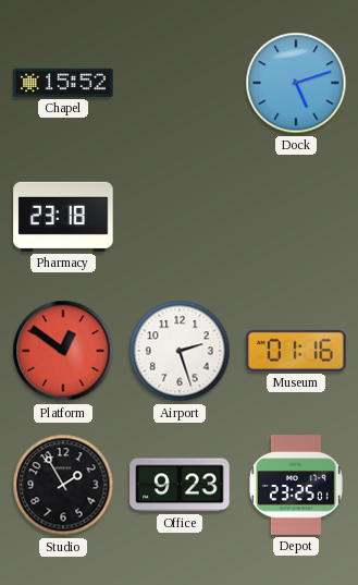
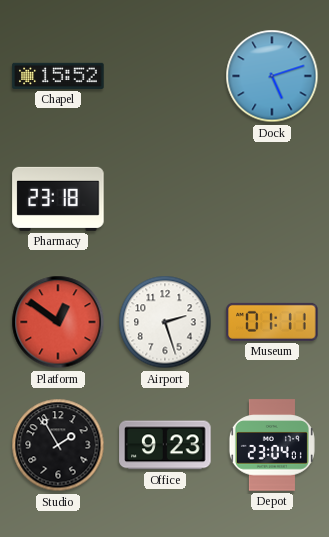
Museum: 01:16 -> 01:11 (272, 322)
Depot: 23:25 -> 23:04 (272, 445)
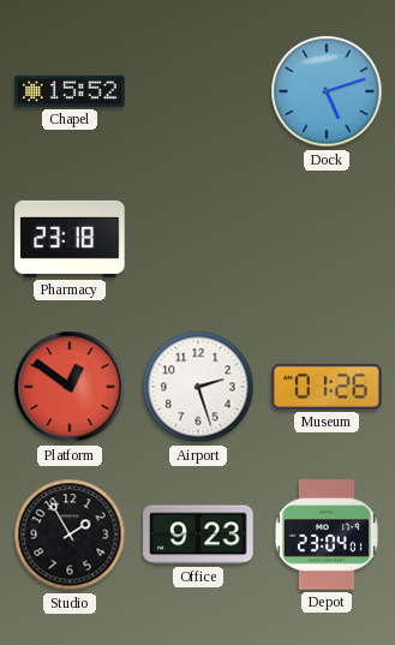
Museum: 01:11 -> 01:26 (327, 387)
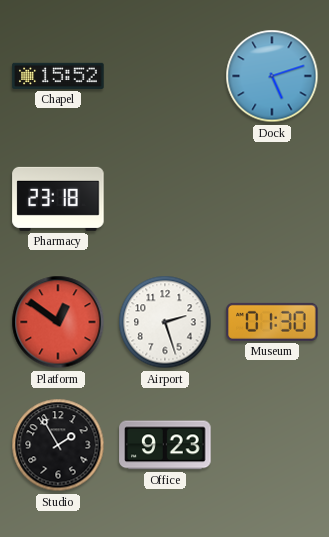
Museum: 01:26 -> 01:30 (272, 322)
Depot: 23:04 -> none (327, 534)
